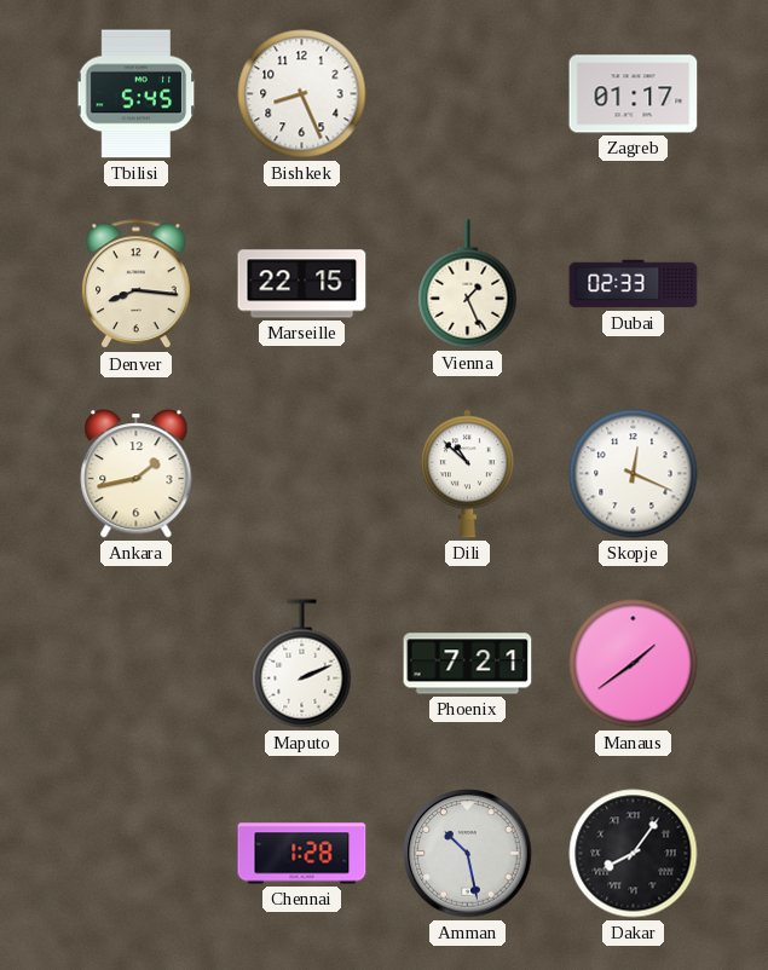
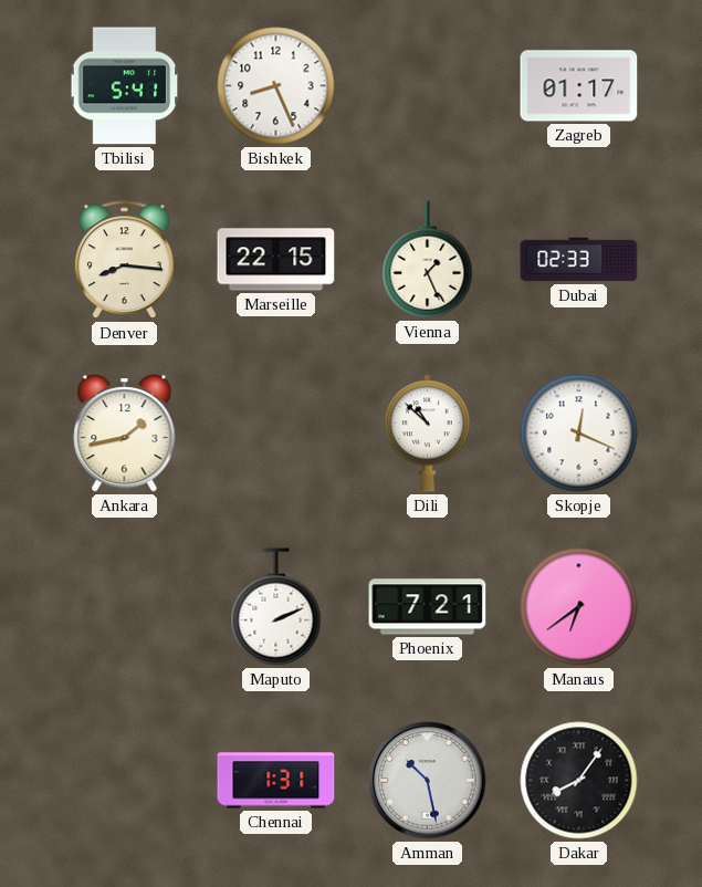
Tbilisi: 5:45 -> 5:41 (125, 86)
Manaus: 1:39 -> 6:39 (579, 607)
Chennai: 1:28 -> 1:31 (276, 781)
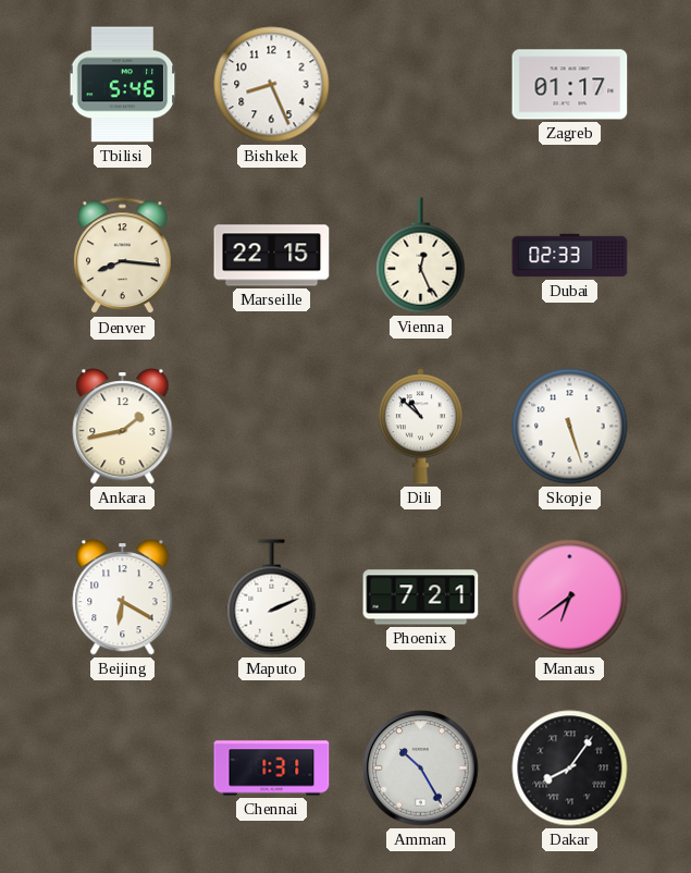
Tbilisi: 5:41 -> 5:46 (123, 85)
Vienna: 1:26 -> 12:26 (421, 256)
Skopje: 12:19 -> 5:27 (570, 427)
Beijing: none -> 6:20 (123, 598)
Amman: 10:28 -> 10:25 (421, 769)
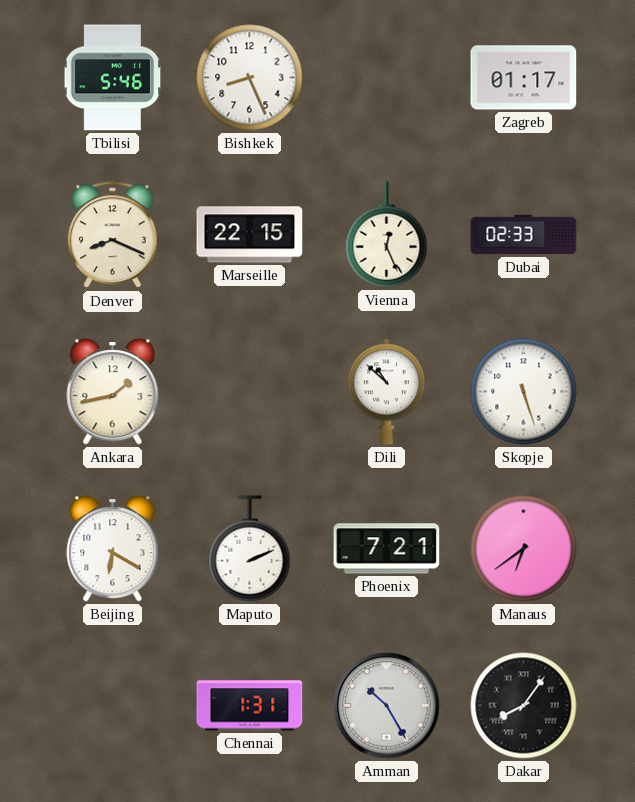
Denver: 8:16 -> 8:19 (113, 235)
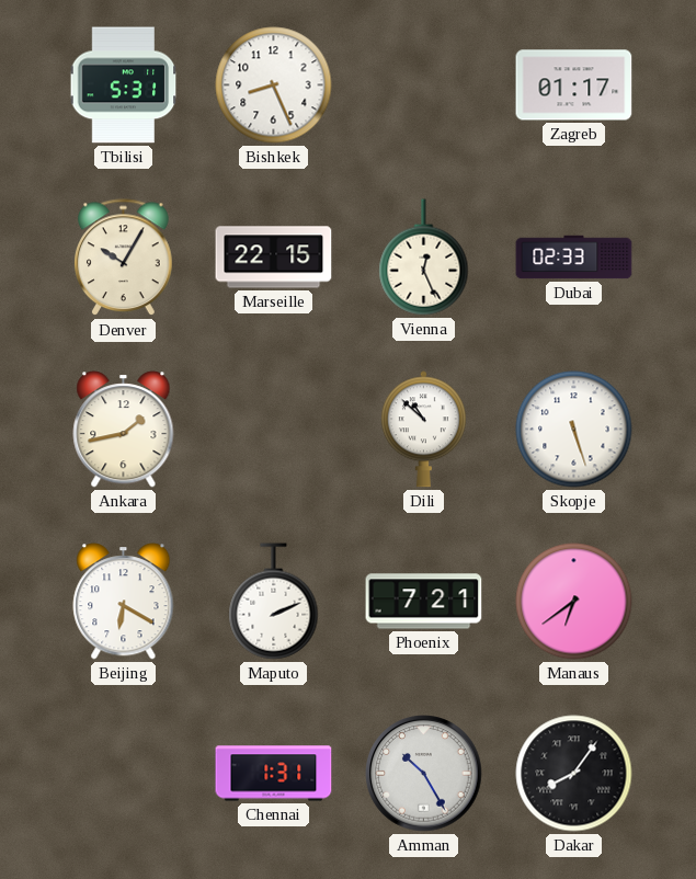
Tbilisi: 5:46 -> 5:31 (124, 85)
Denver: 8:19 -> 10:05 (124, 258)
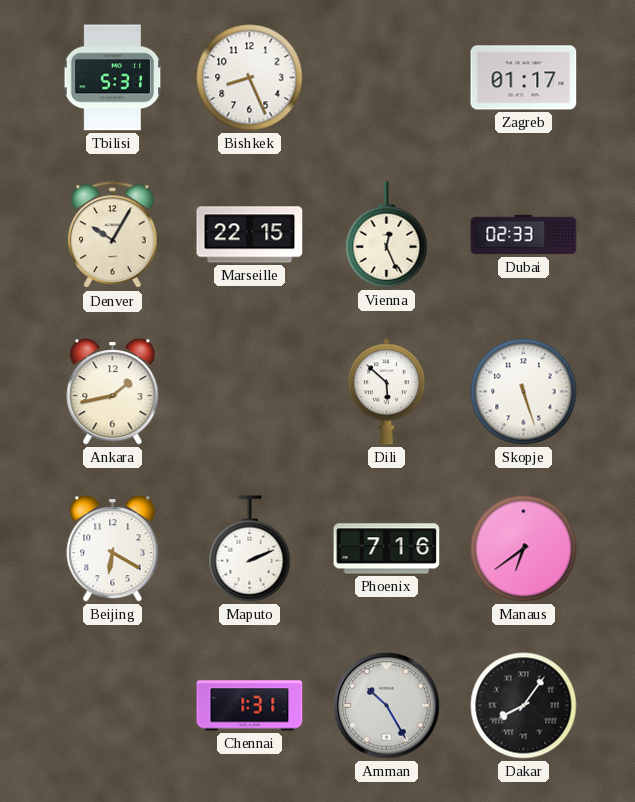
Dili: 10:52 -> 5:52 (386, 392)
Phoenix: 7:21 -> 7:16 (387, 549)
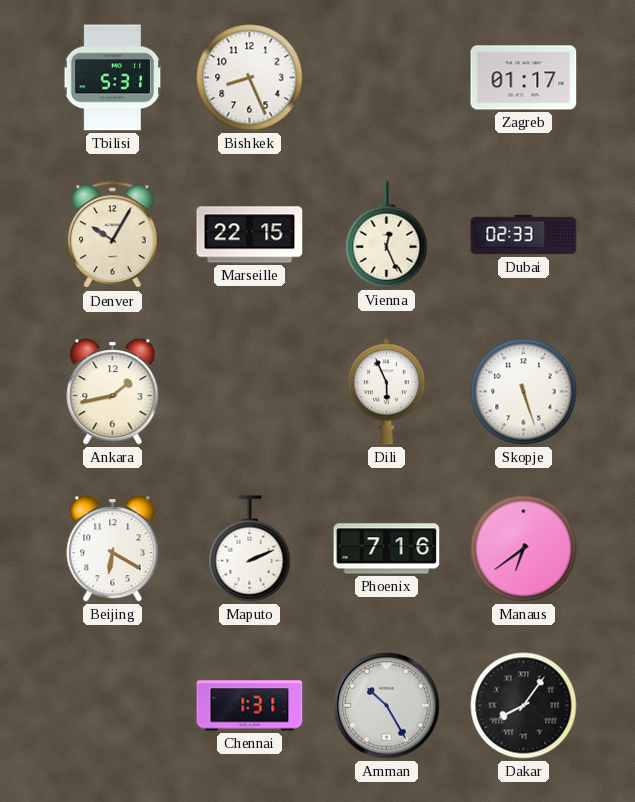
Dili: 5:52 -> 5:56 (386, 392)
